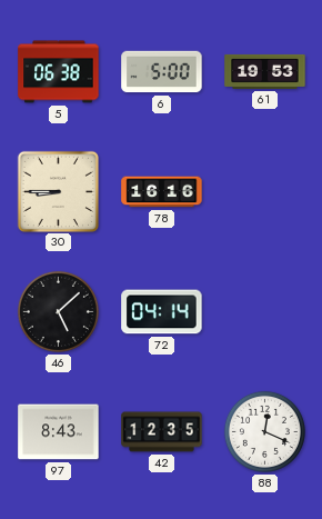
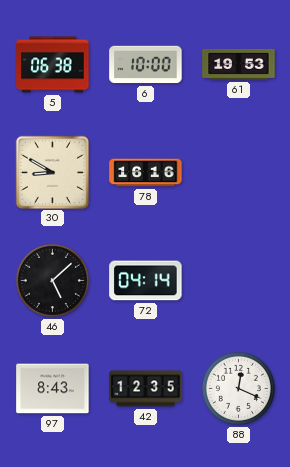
6: 5:00 -> 10:00 (146, 65)
30: 8:45 -> 8:50 (52, 172)
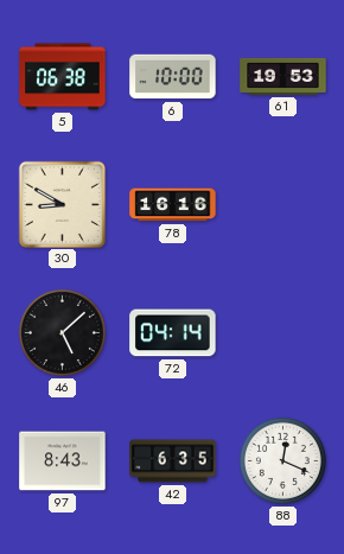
42: 12:35 -> 6:35 (173, 461)
